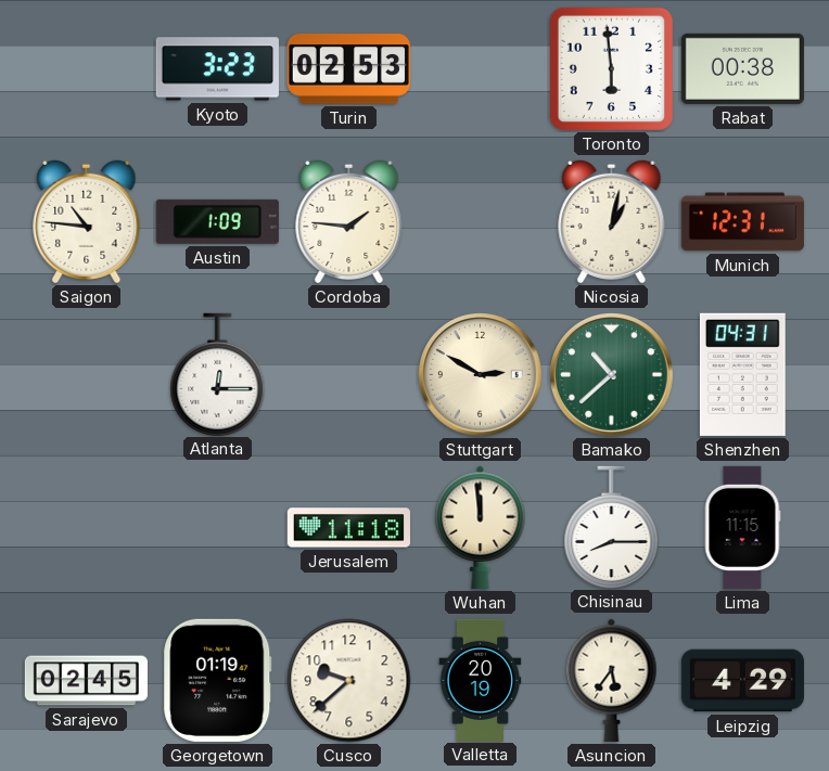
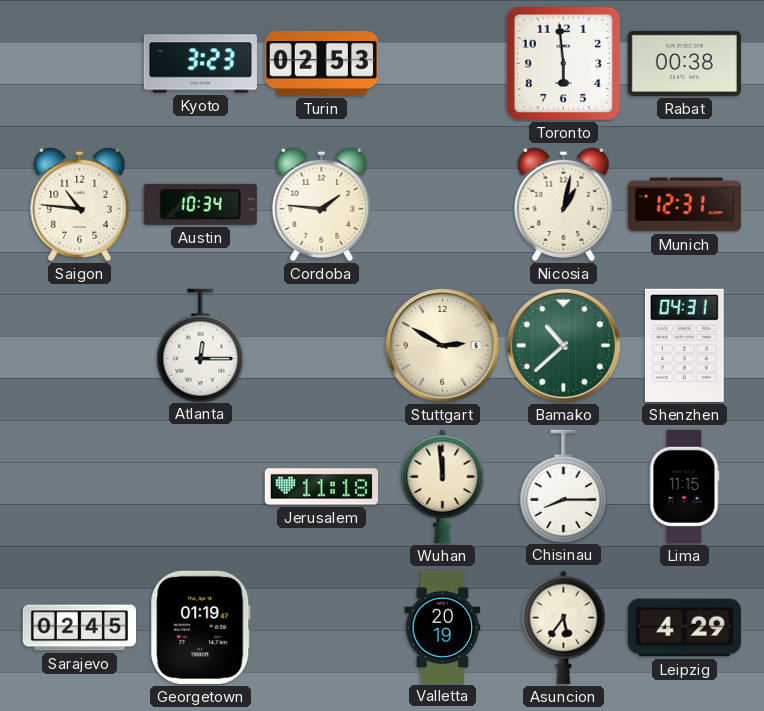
Austin: 1:09 -> 10:34 (200, 204)
Cusco: 9:38 -> none (349, 681)
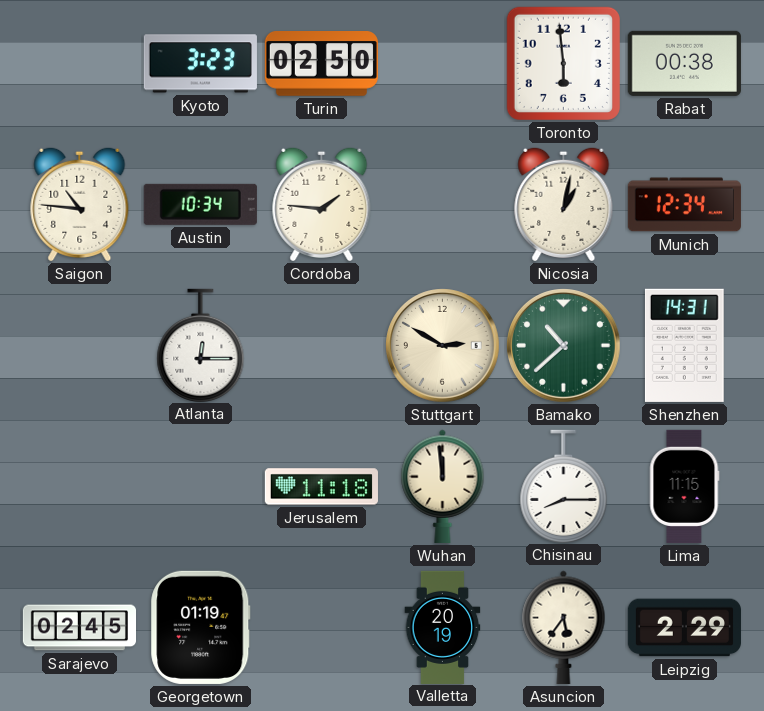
Turin: 02:53 -> 02:50 (321, 64)
Munich: 12:31 -> 12:34 (684, 205)
Shenzhen: 04:31 -> 14:31 (684, 345)
Leipzig: 4:29 -> 2:29 (684, 628)
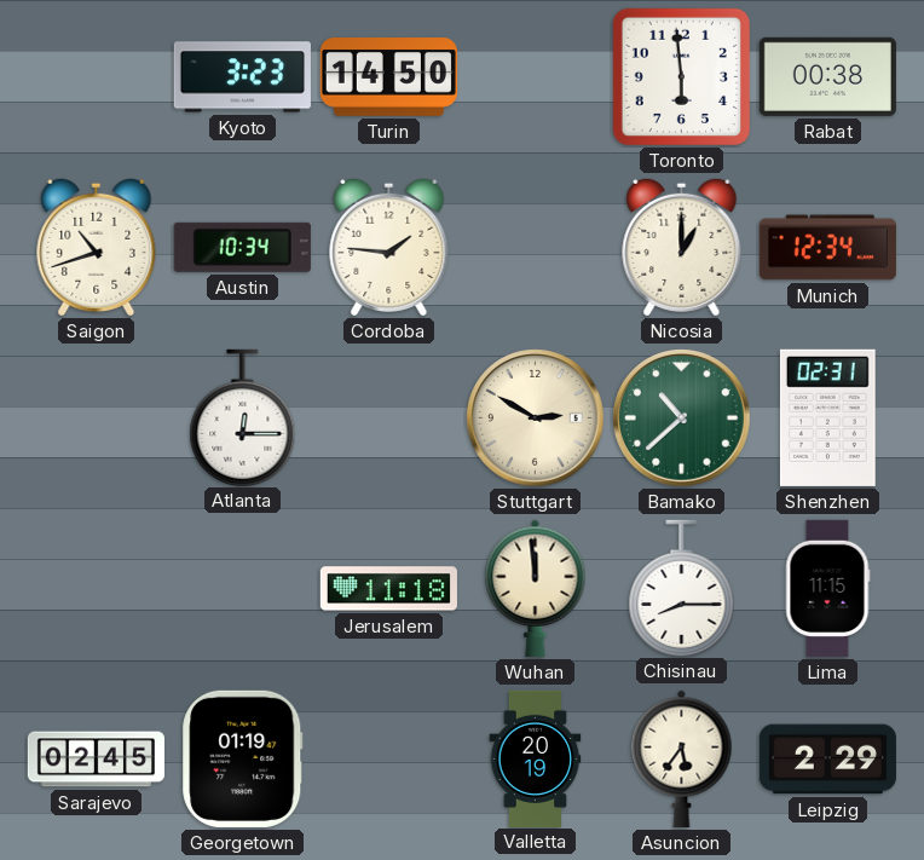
Turin: 02:50 -> 14:50 (388, 77)
Saigon: 10:46 -> 10:42 (97, 247)
Nicosia: 1:02 -> 1:00 (682, 247)
Shenzhen: 14:31 -> 02:31 (827, 417)
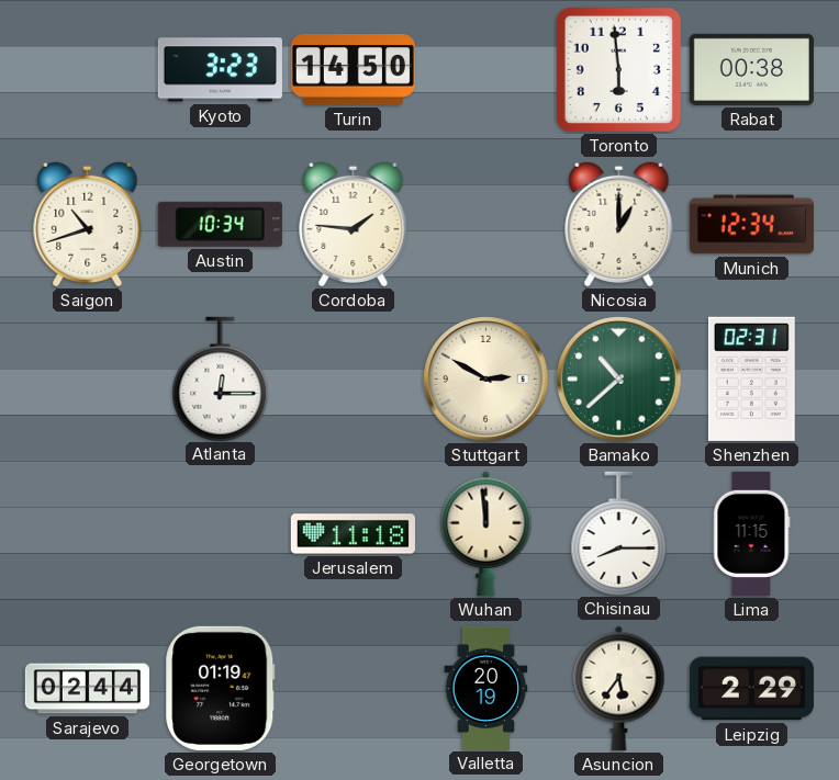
Sarajevo: 02:45 -> 02:44 (87, 689)
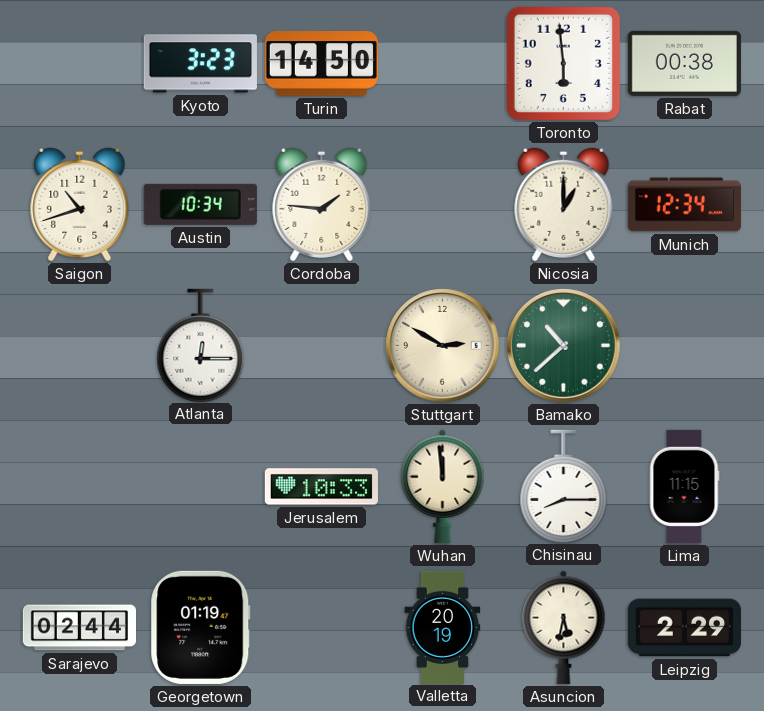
Shenzhen: 02:31 -> none (751, 378)
Jerusalem: 11:18 -> 10:33 (321, 487)
Asuncion: 5:36 -> 5:32 (564, 627)
